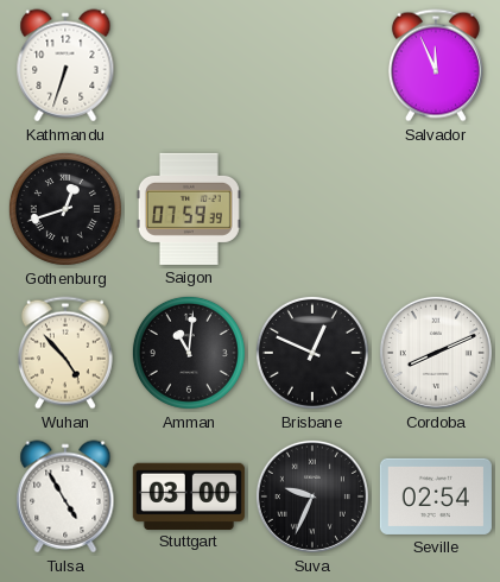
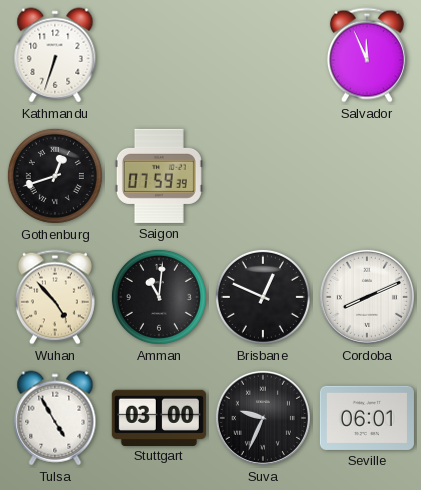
Seville: 02:54 -> 06:01 (367, 418)
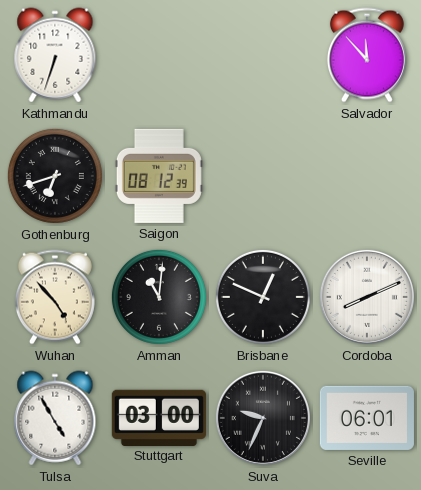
Salvador: 11:56 -> 11:53 (367, 55)
Gothenburg: 12:42 -> 6:42 (55, 176)
Saigon: 07:59 -> 08:12 (159, 176)
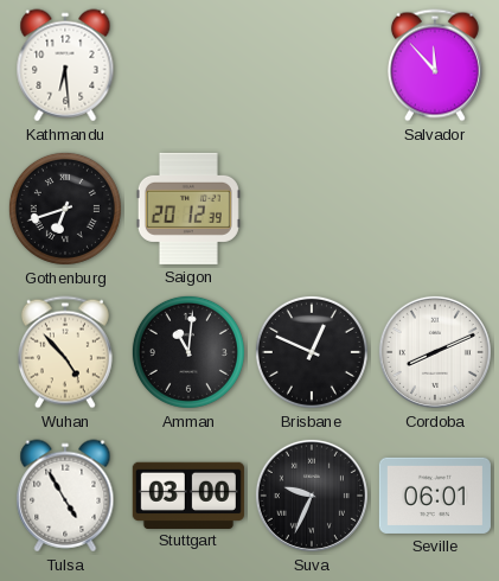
Kathmandu: 6:33 -> 6:29 (65, 65)
Saigon: 08:12 -> 20:12 (188, 209)
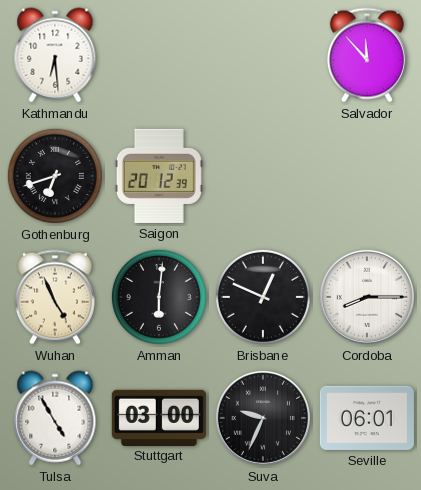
Wuhan: 4:53 -> 4:56 (55, 297)
Amman: 11:01 -> 6:01 (159, 297)
Cordoba: 8:11 -> 8:15 (367, 297)
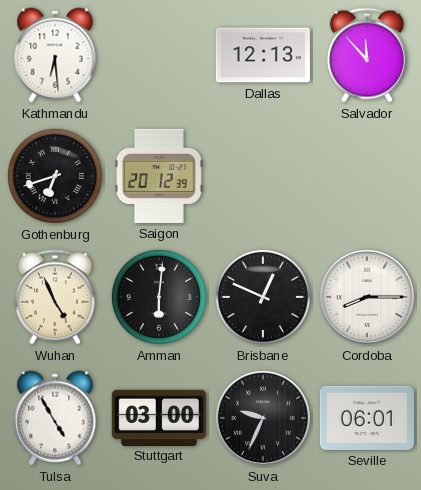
Dallas: none -> 12:13 (263, 55)
